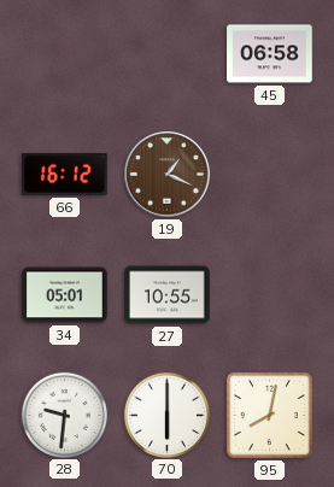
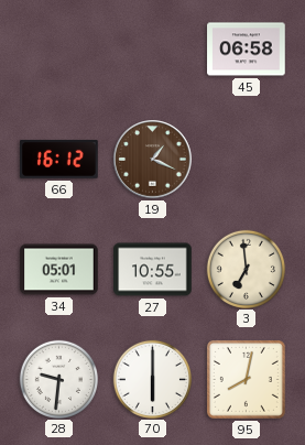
3: none -> 6:59 (246, 269)
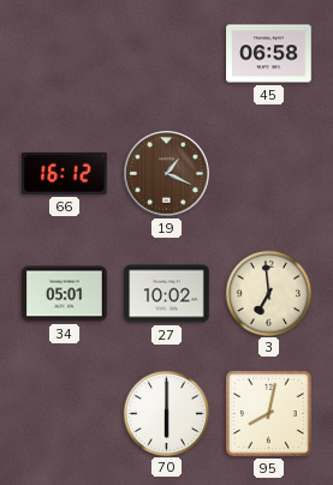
27: 10:55 -> 10:02 (167, 294)
28: 9:31 -> none (58, 379)
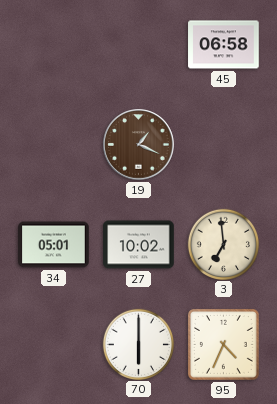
66: 16:12 -> none (65, 173)
95: 8:02 -> 4:34 (223, 344)
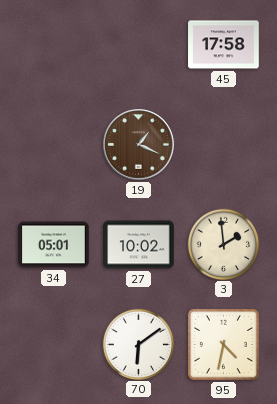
45: 06:58 -> 17:58 (224, 45)
3: 6:59 -> 1:59 (223, 244)
70: 6:00 -> 6:09 (138, 344)
95: 4:34 -> 4:32 (223, 344)
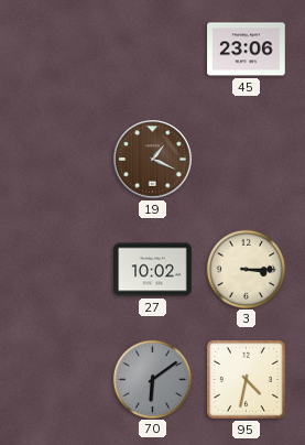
45: 17:58 -> 23:06 (247, 50)
34: 05:01 -> none (54, 245)
3: 1:59 -> 3:15 (246, 269)
70 dial: white -> grey (152, 379)
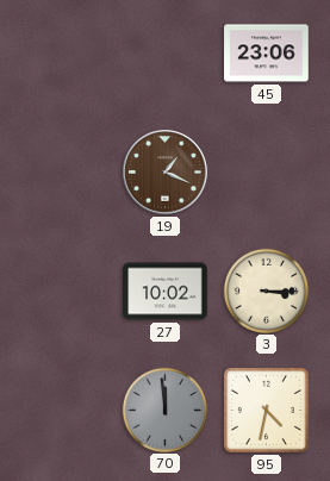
70: 6:09 -> 11:59 (164, 410)
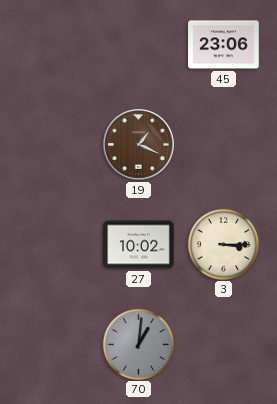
70: 11:59 -> 1:01 (138, 344)
95: 4:32 -> none (266, 410)
